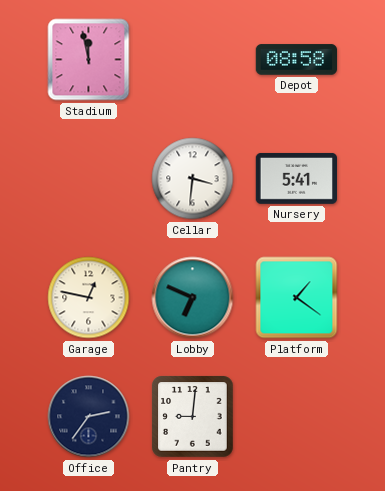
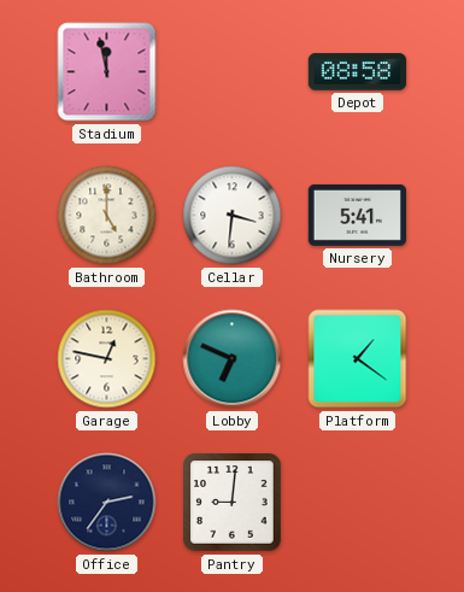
Bathroom: none -> 5:00 (107, 216)
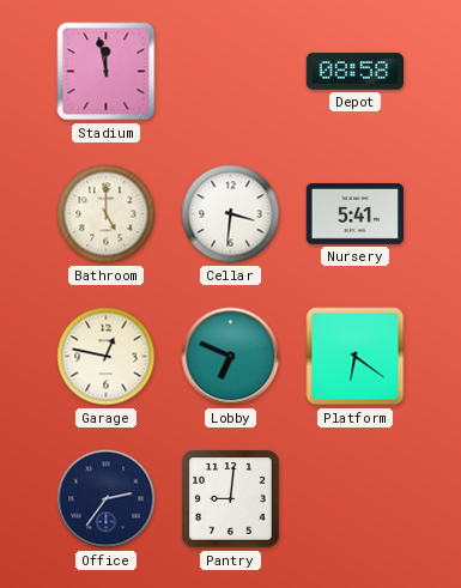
Platform: 1:21 -> 6:21 (356, 357)
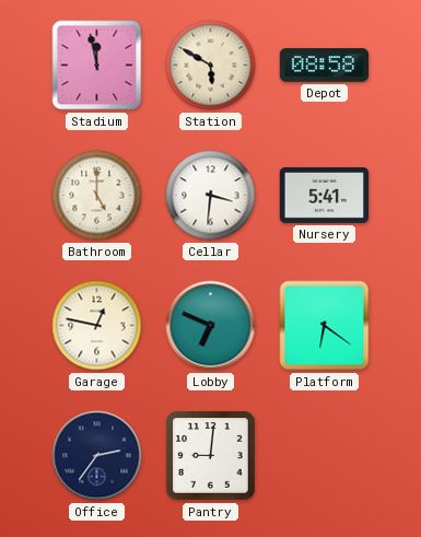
Station: none -> 5:50 (211, 66)
